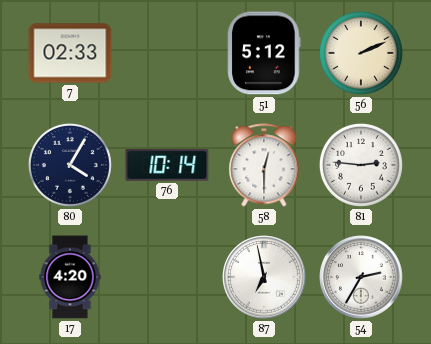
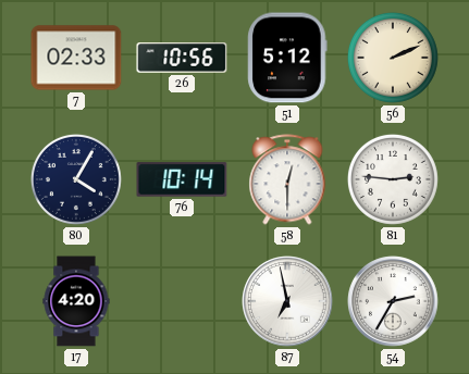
26: none -> 10:56 (182, 58)
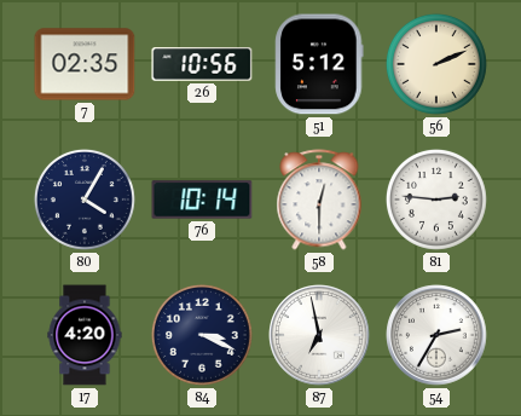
7: 02:33 -> 02:35 (85, 64)
84: none -> 3:19 (202, 335)
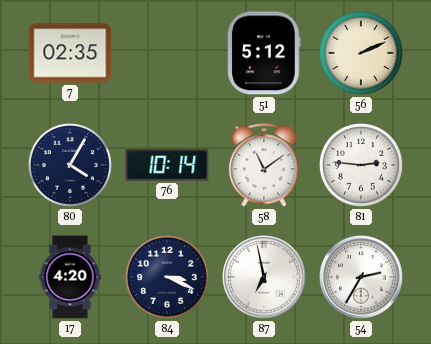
26: 10:56 -> none (202, 64)
58: 12:30 -> 11:09 (264, 165)
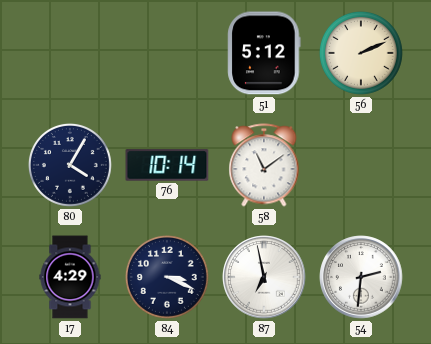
7: 02:35 -> none (70, 53)
81: 2:46 -> none (361, 165)
17: 4:20 -> 4:29 (70, 277)
54: 2:35 -> 2:31 (361, 277)
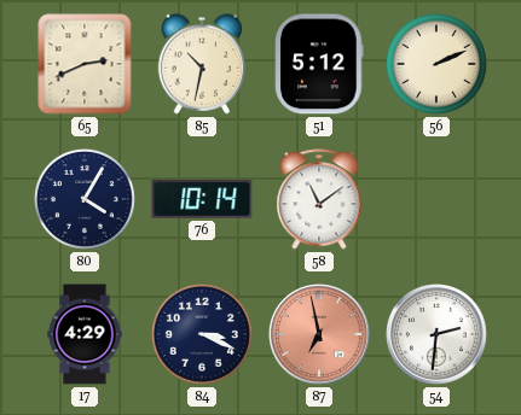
65: none -> 2:41 (85, 64)
85: none -> 10:32 (201, 64)
87 dial: white -> salmon (319, 334)
